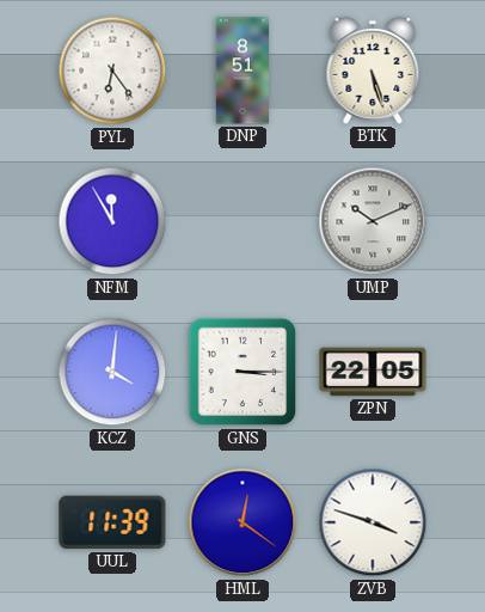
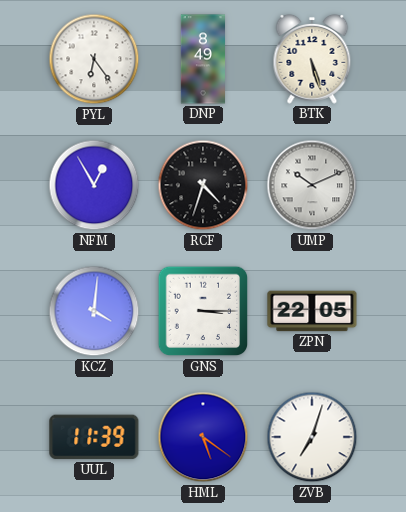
DNP: 8:51 -> 8:49 (203, 59)
NFM: 11:55 -> 12:55 (94, 185)
RCF: none -> 4:33 (203, 185)
HML: 12:21 -> 5:21 (203, 437)
ZVB: 3:48 -> 7:03 (312, 437)
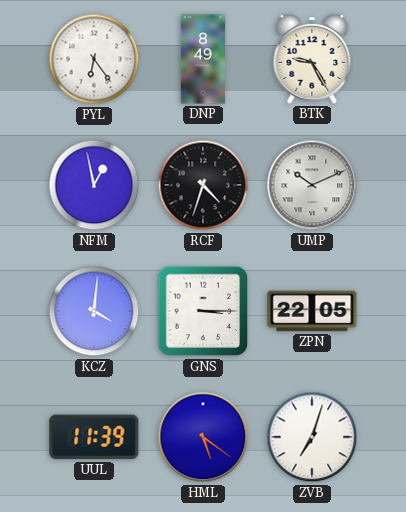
BTK: 5:27 -> 9:25 (312, 59)
NFM: 12:55 -> 12:58 (94, 185)
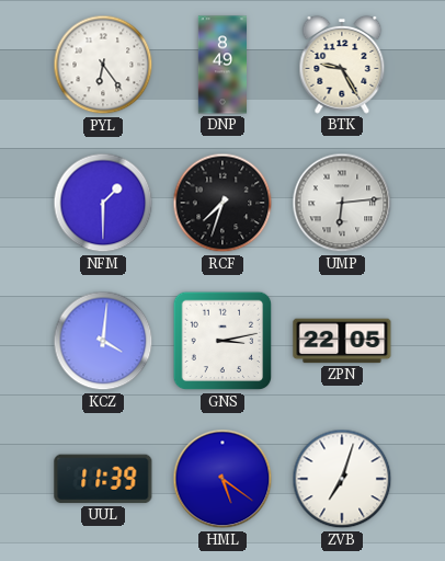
NFM: 12:58 -> 1:30 (103, 203)
RCF: 4:33 -> 7:33 (222, 203)
UMP: 10:11 -> 6:14 (342, 203)
GNS: 3:15 -> 3:13 (222, 341)
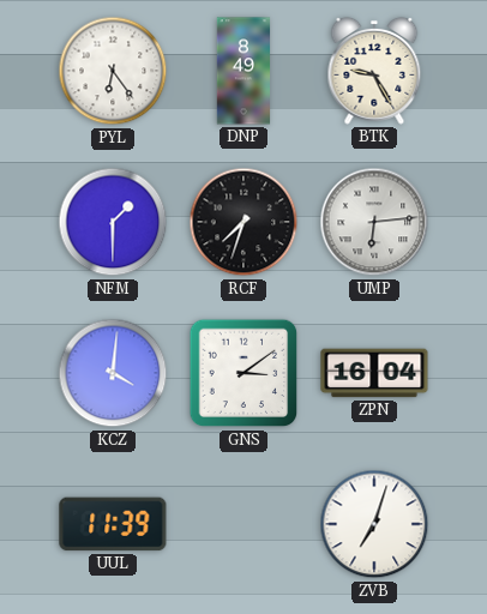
GNS: 3:13 -> 3:09 (243, 373)
ZPN: 22:05 -> 16:04 (374, 373)
HML: 5:21 -> none (222, 479)
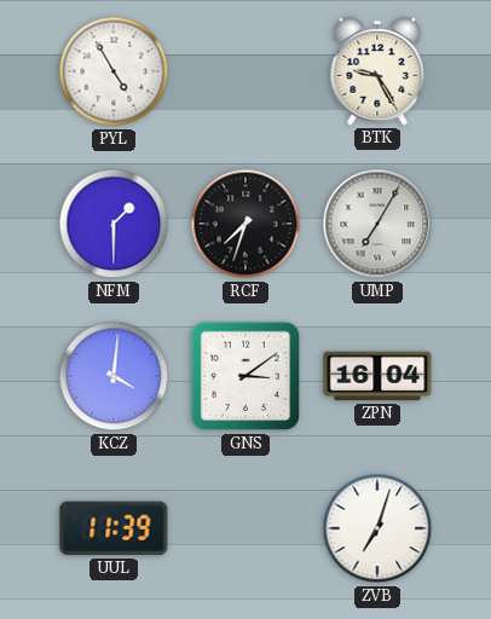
PYL: 6:24 -> 4:55 (114, 71)
DNP: 8:49 -> none (243, 71)
UMP: 6:14 -> 7:05 (377, 224)
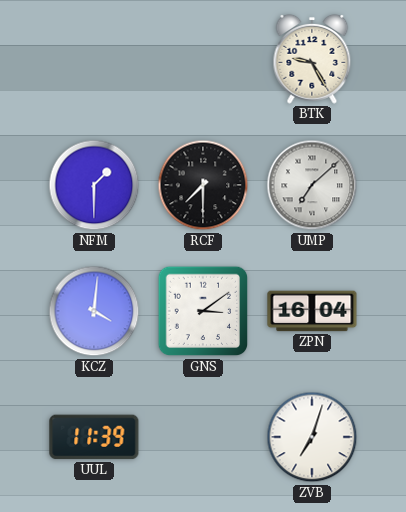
PYL: 4:55 -> none (114, 71)
RCF: 7:33 -> 7:30 (203, 185)
UMP: 7:05 -> 7:08 (312, 185)
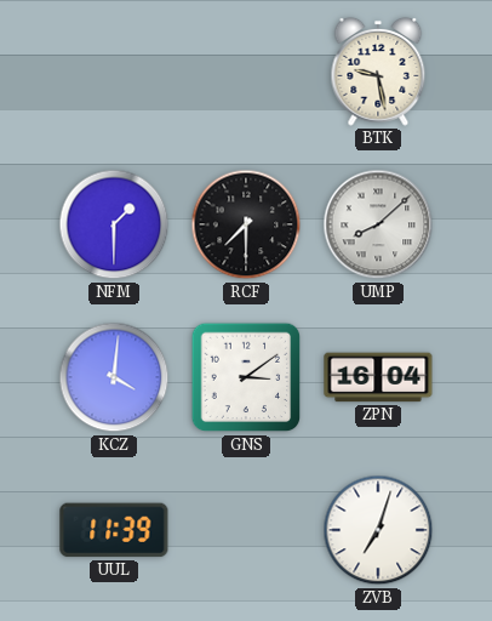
BTK: 9:25 -> 9:28 (378, 72)
UMP: 7:08 -> 8:08 (378, 224)
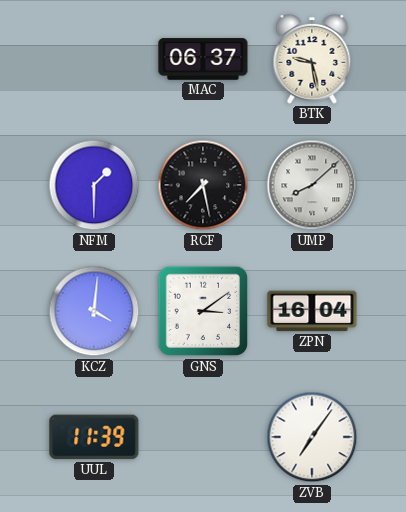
MAC: none -> 06:37 (203, 59)
RCF: 7:30 -> 7:28 (203, 185)
ZVB: 7:03 -> 7:06 (312, 437)
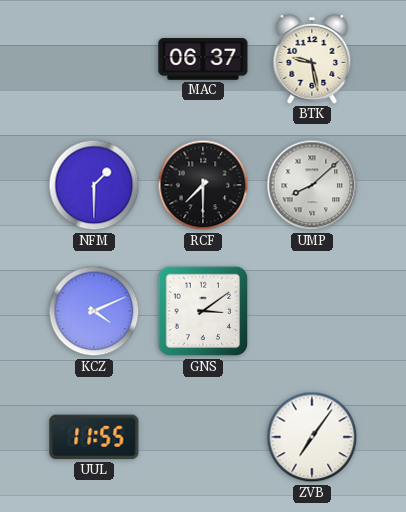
RCF: 7:28 -> 7:30 (203, 185)
KCZ: 4:01 -> 4:11 (94, 311)
ZPN: 16:04 -> none (312, 311)
UUL: 11:39 -> 11:55 (94, 437)
